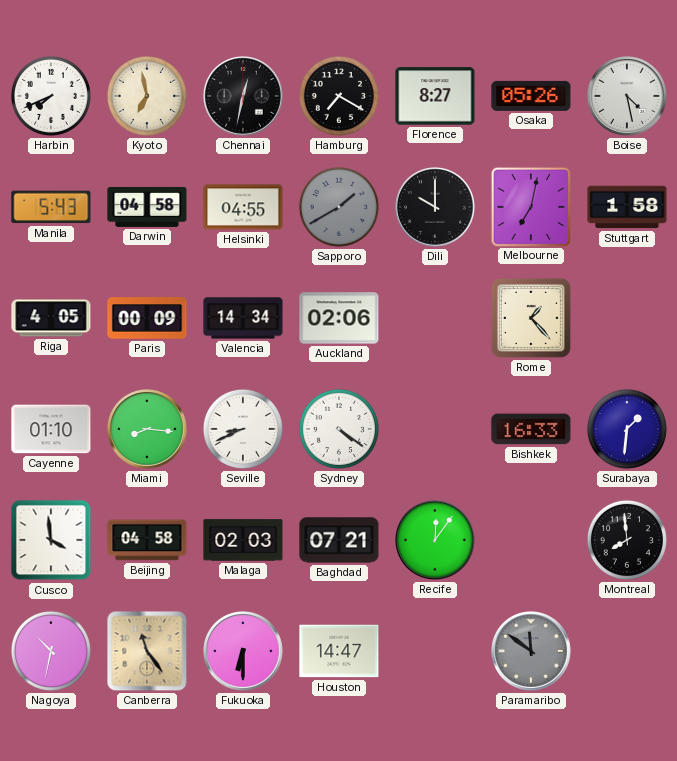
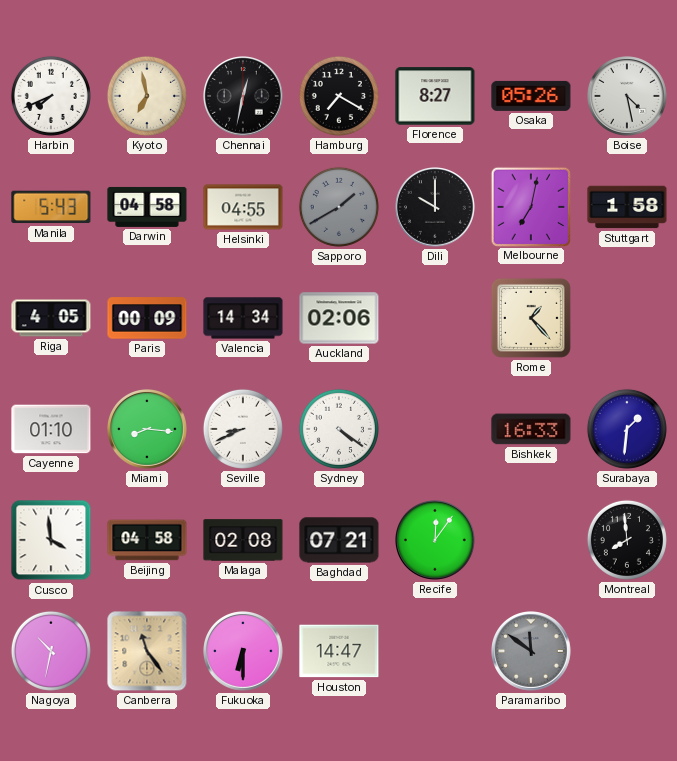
Malaga: 02:03 -> 02:08 (243, 540)
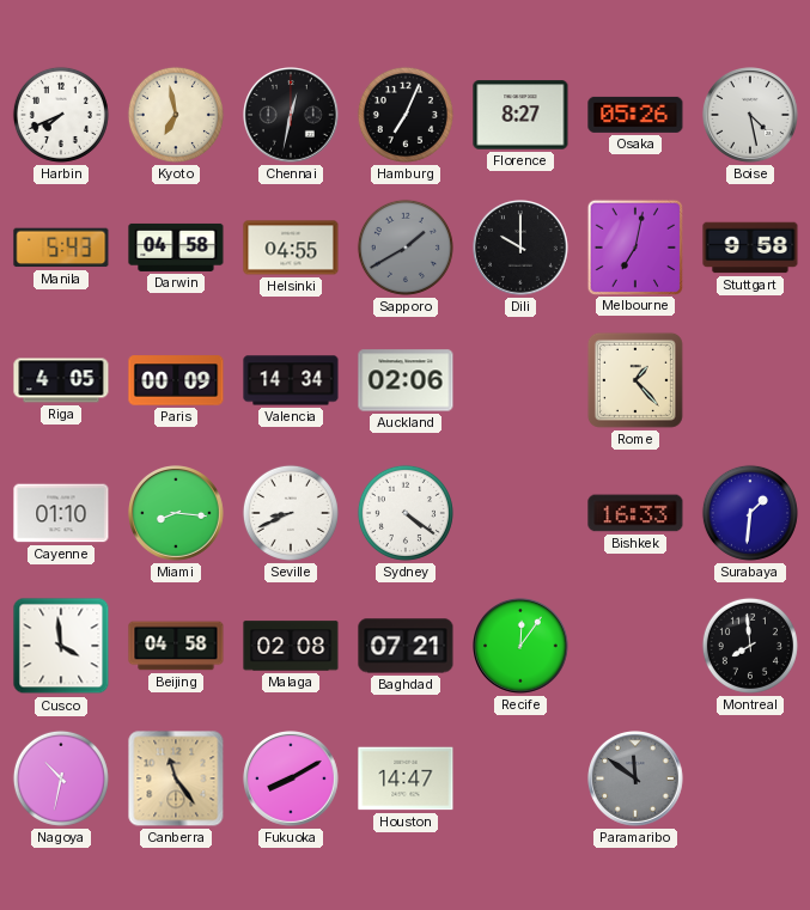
Hamburg: 7:20 -> 7:04 (406, 115)
Stuttgart: 1:58 -> 9:58 (750, 248)
Fukuoka: 6:30 -> 8:10 (292, 780)
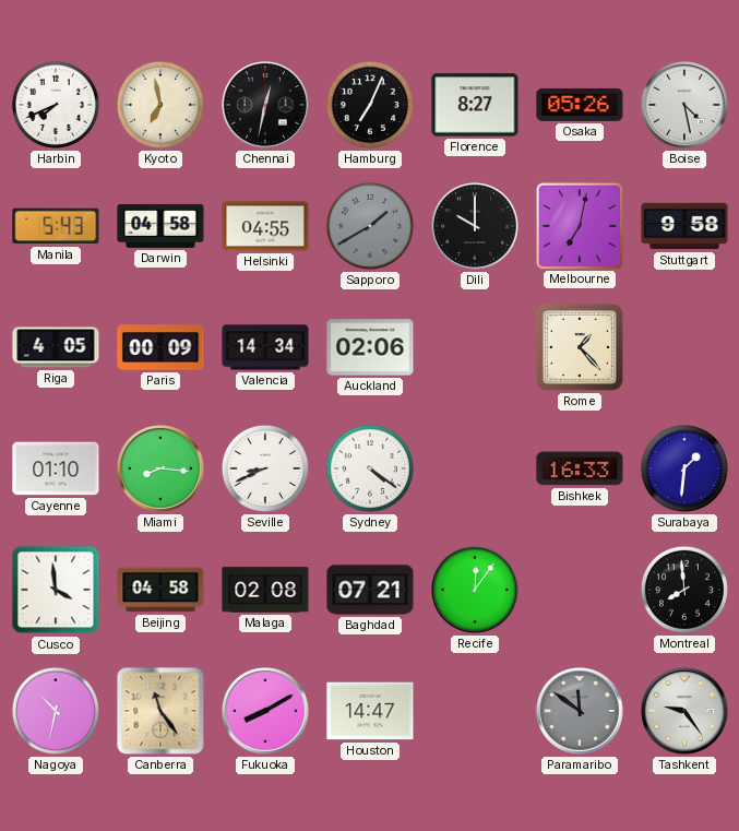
Tashkent: none -> 9:24 (686, 712)
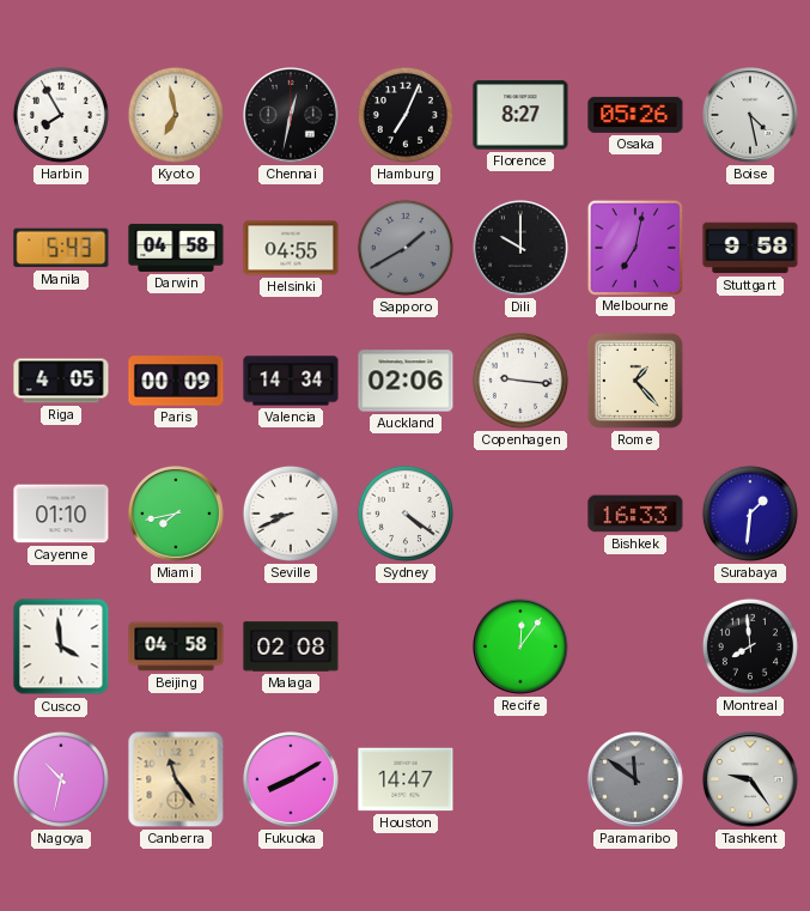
Harbin: 7:41 -> 7:55 (61, 115)
Copenhagen: none -> 9:16 (520, 381)
Miami: 8:16 -> 7:43 (177, 515)
Baghdad: 07:21 -> none (370, 590)
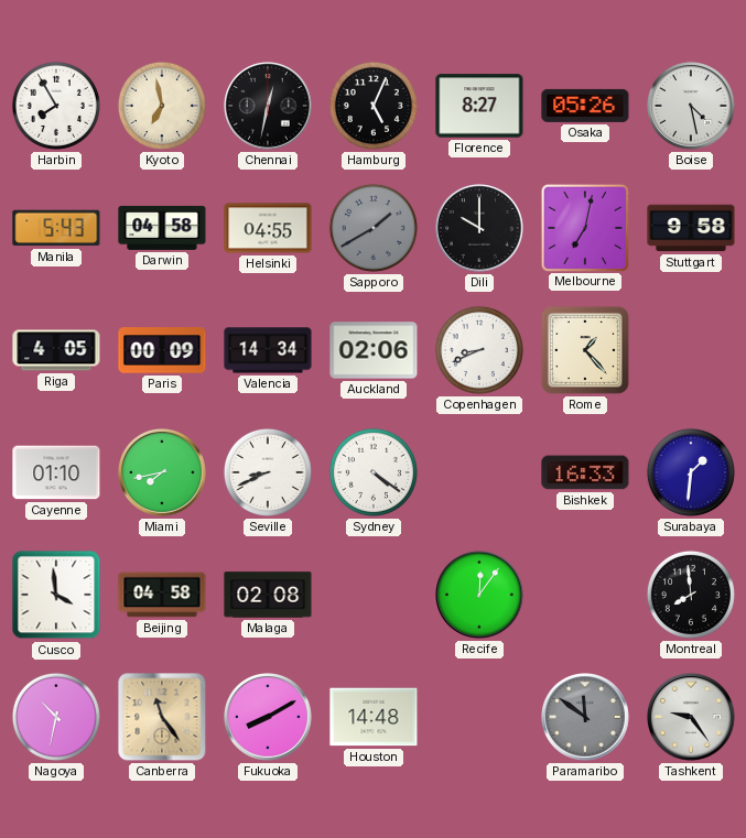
Hamburg: 7:04 -> 5:04 (374, 106)
Copenhagen: 9:16 -> 8:41 (479, 350)
Houston: 14:47 -> 14:48 (374, 717)
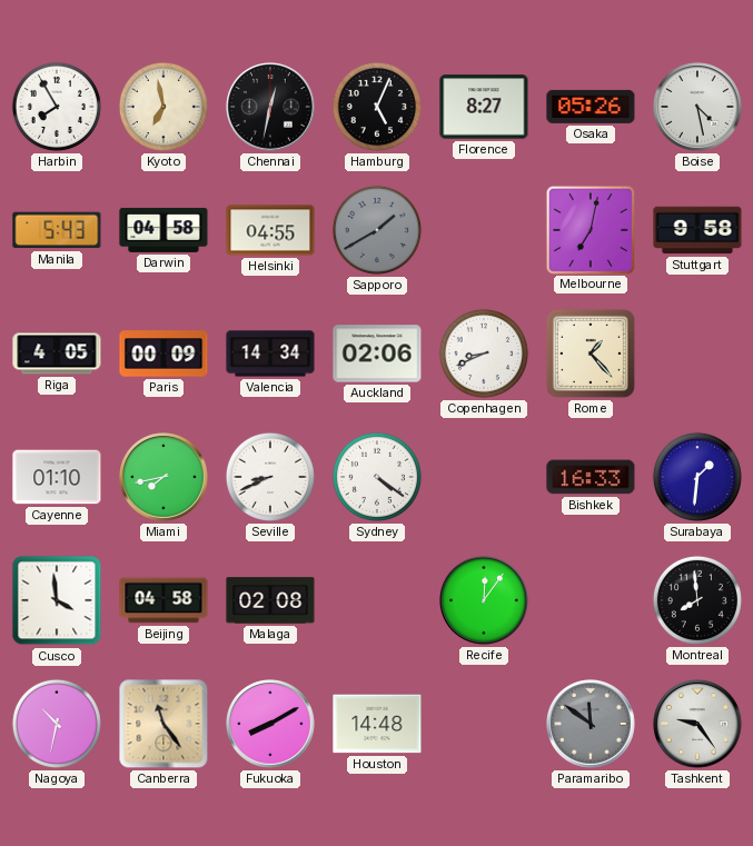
Dili: 10:00 -> none (480, 229)
